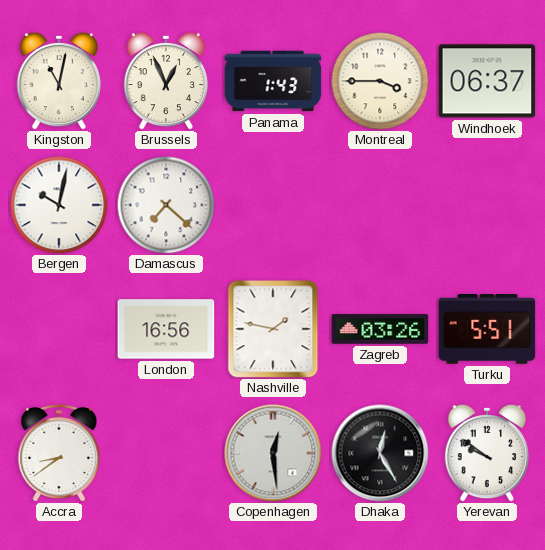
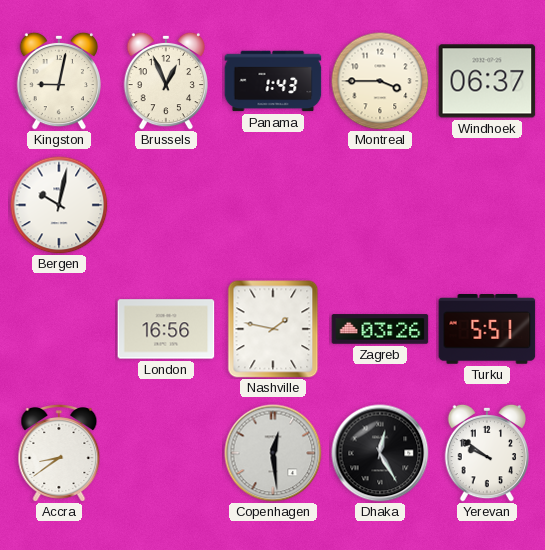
Kingston: 11:02 -> 9:02 (58, 81)
Damascus: 7:22 -> none (166, 205)
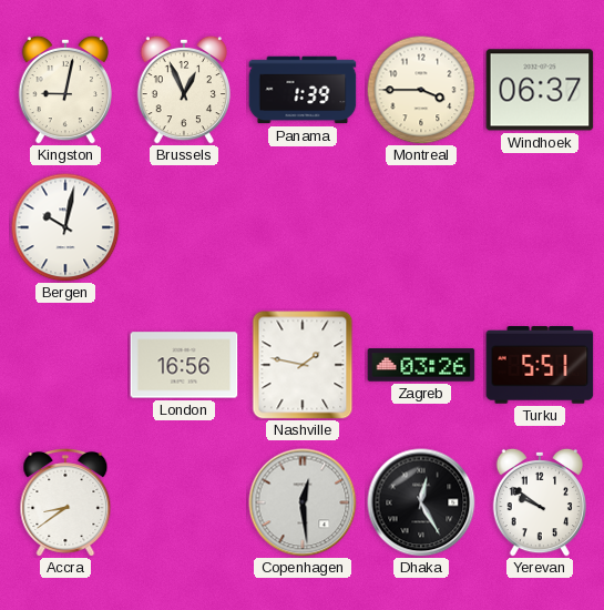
Panama: 1:43 -> 1:39 (303, 90)
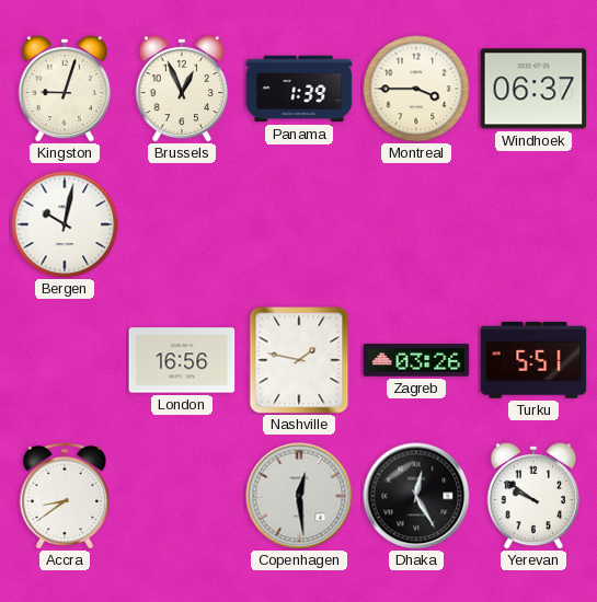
Kingston: 9:02 -> 9:03 (64, 89)
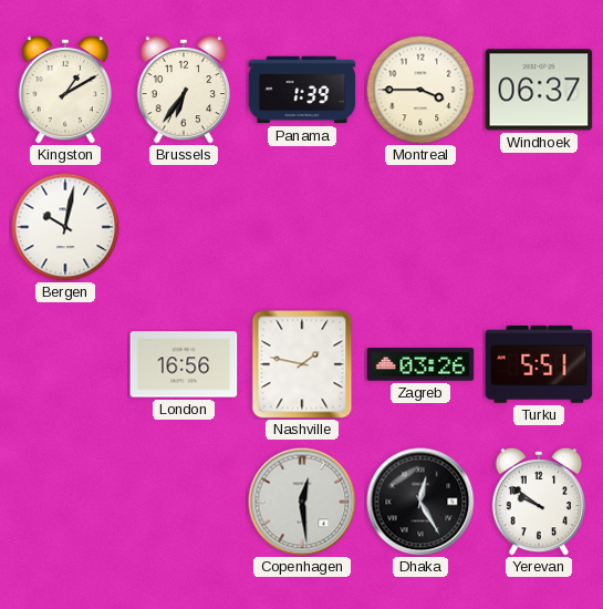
Kingston: 9:03 -> 1:10 (64, 90)
Brussels: 12:56 -> 6:36 (183, 90)
Accra: 8:39 -> none (65, 497)
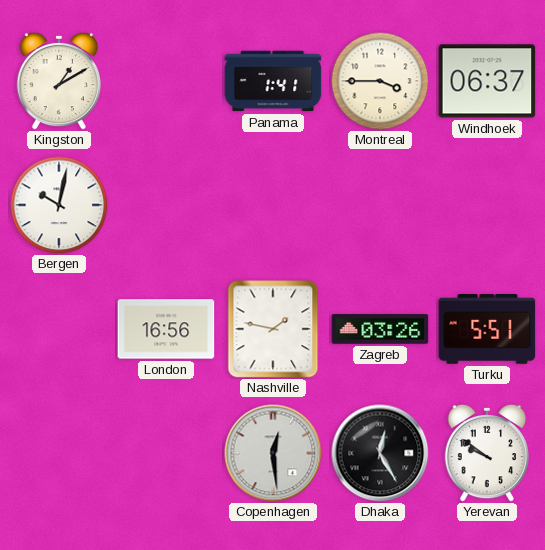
Brussels: 6:36 -> none (183, 90)
Panama: 1:39 -> 1:41 (273, 81)
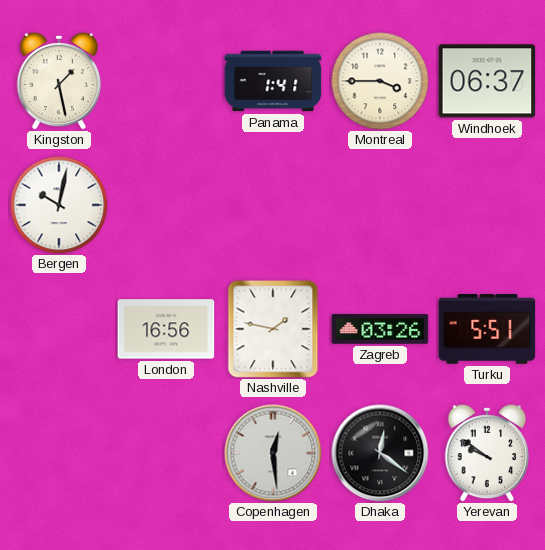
Kingston: 1:10 -> 1:28 (58, 81)
Dhaka: 12:25 -> 12:21 (380, 453)
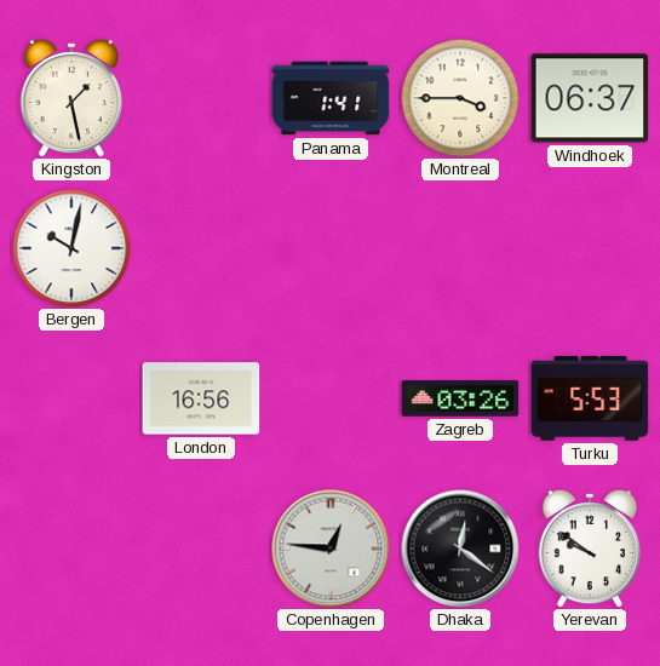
Nashville: 1:47 -> none (273, 329)
Turku: 5:51 -> 5:53 (590, 400)
Copenhagen: 12:29 -> 12:46 (331, 549)
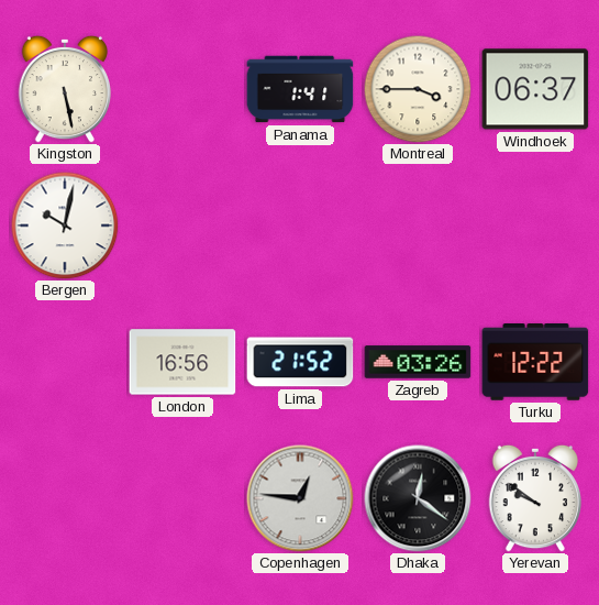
Kingston: 1:28 -> 5:28 (64, 89)
Lima: none -> 21:52 (300, 362)
Turku: 5:53 -> 12:22 (535, 363)
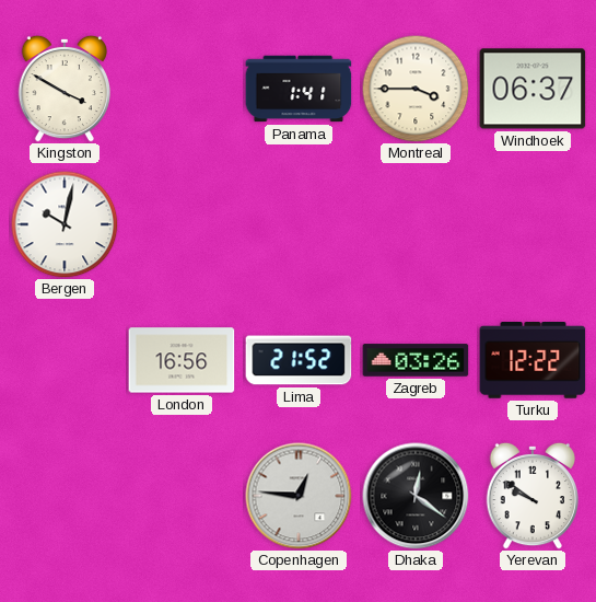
Kingston: 5:28 -> 3:50 (63, 89)
